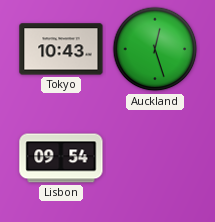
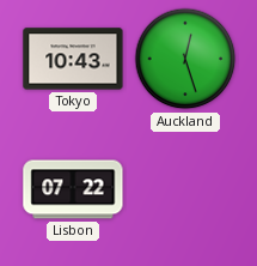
Lisbon: 09:54 -> 07:22 (73, 189)
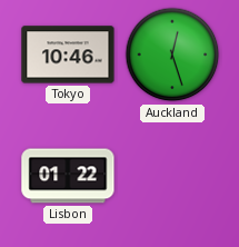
Tokyo: 10:43 -> 10:46 (68, 55)
Lisbon: 07:22 -> 01:22 (68, 176)
